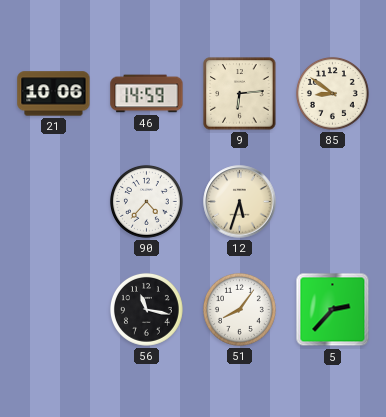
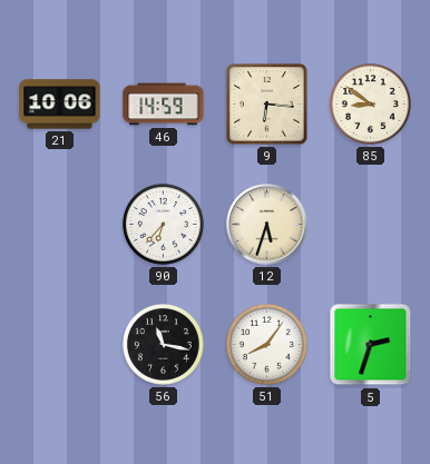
9: 6:14 -> 6:16 (267, 105)
90: 4:37 -> 6:37 (163, 224)
5: 2:37 -> 2:33 (371, 345)
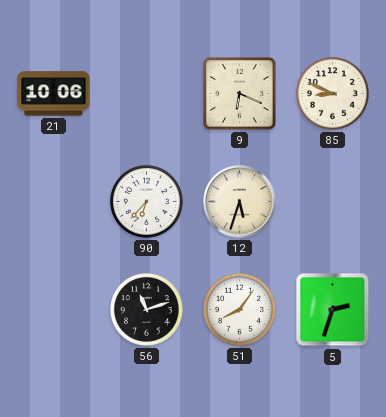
46: 14:59 -> none (164, 105)
9: 6:16 -> 6:19 (240, 94)
85: 8:51 -> 8:49 (332, 93)
56: 11:17 -> 11:12 (146, 309)
